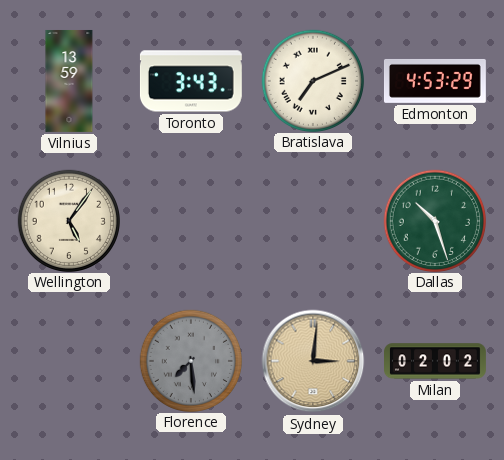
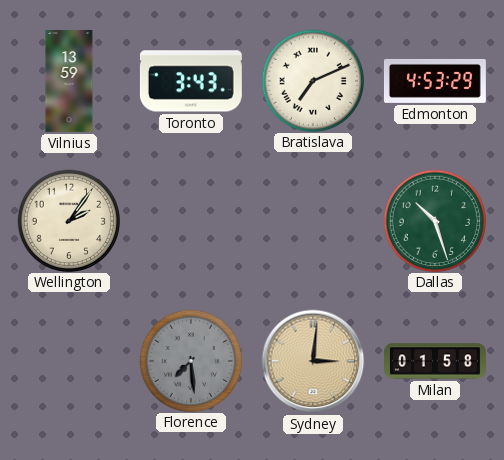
Wellington: 5:06 -> 2:06 (68, 220)
Milan: 02:02 -> 01:58 (436, 361)
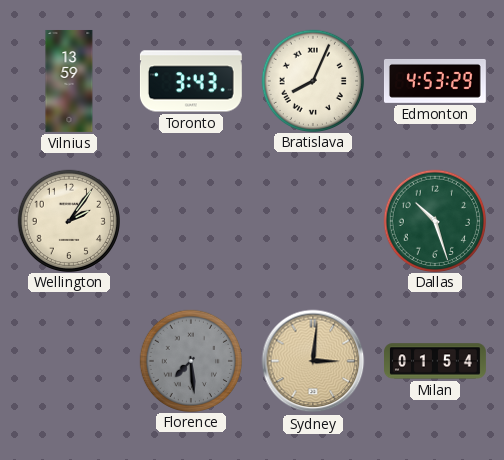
Bratislava: 7:11 -> 8:04 (312, 80)
Milan: 01:58 -> 01:54 (436, 361)
